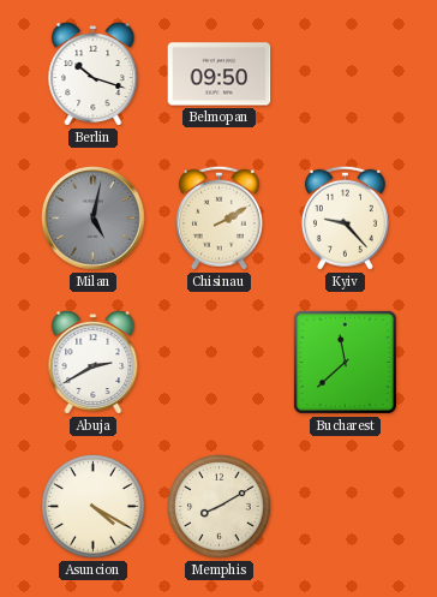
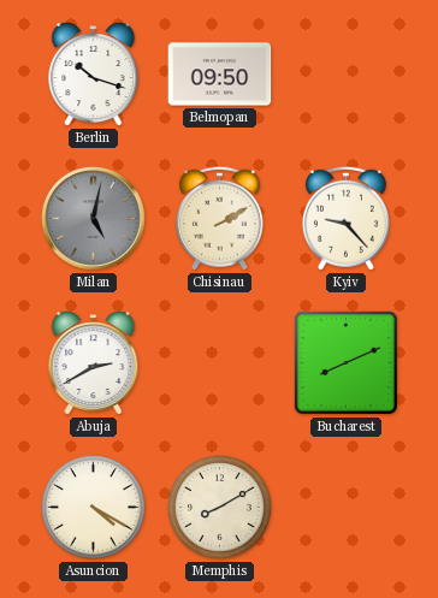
Bucharest: 11:38 -> 8:11 (345, 362)
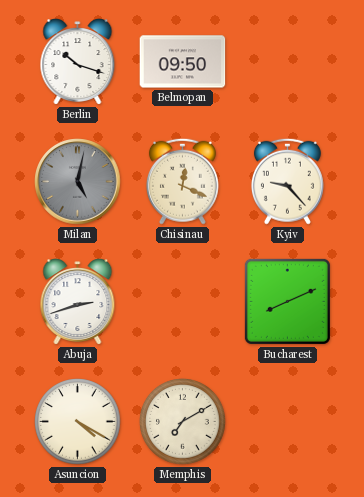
Chisinau: 2:10 -> 12:19 (182, 181)
Abuja: 2:40 -> 2:42 (78, 302)
Memphis: 8:10 -> 7:10 (183, 422)
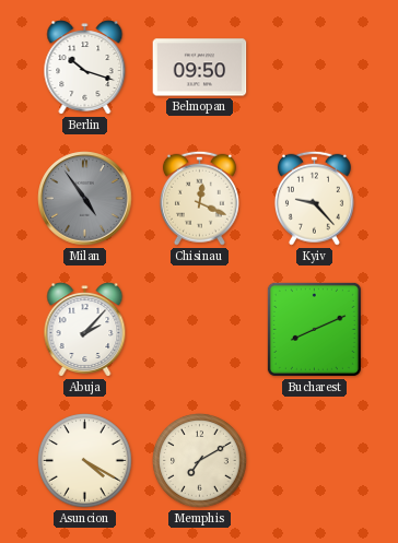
Milan: 5:02 -> 4:54 (85, 199)
Abuja: 2:42 -> 2:07 (85, 330)
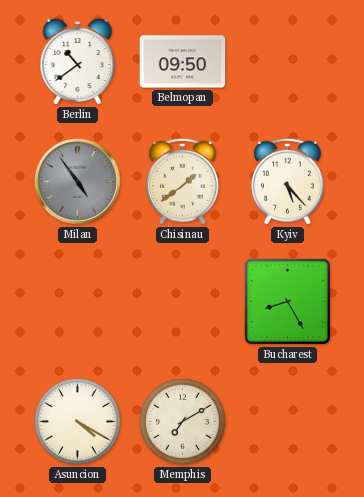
Berlin: 10:18 -> 10:39 (78, 62)
Chisinau: 12:19 -> 1:39 (182, 181)
Kyiv: 9:23 -> 5:23 (287, 181)
Abuja: 2:07 -> none (85, 330)
Bucharest: 8:11 -> 8:25 (287, 301)
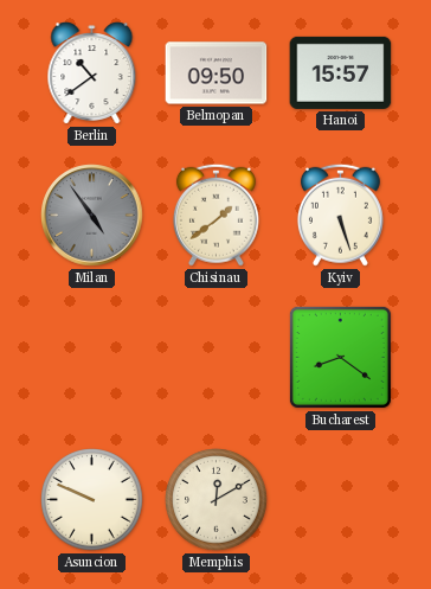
Hanoi: none -> 15:57 (341, 72)
Kyiv: 5:23 -> 5:27 (340, 215)
Bucharest: 8:25 -> 8:21 (340, 357)
Asuncion: 4:20 -> 9:49 (92, 500)
Memphis: 7:10 -> 12:10 (217, 500)
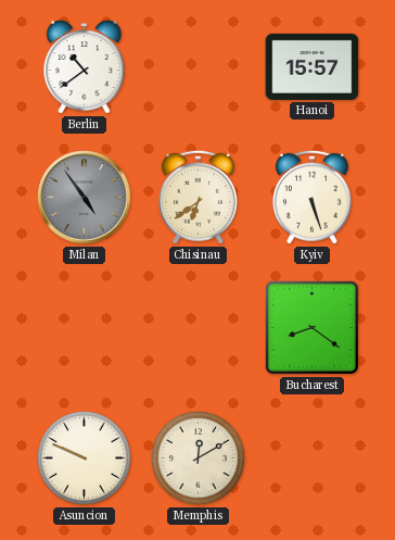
Belmopan: 09:50 -> none (217, 73)
Chisinau: 1:39 -> 6:39 (197, 197)
